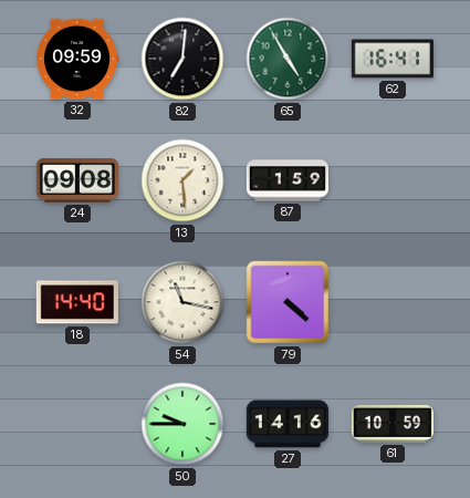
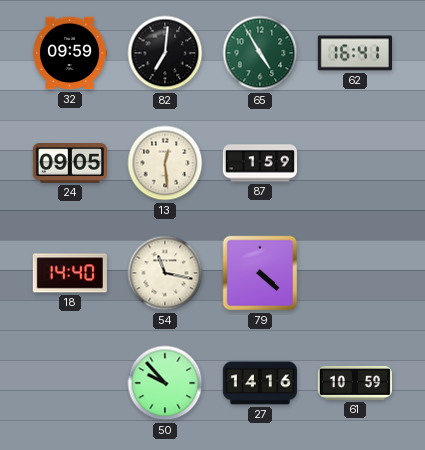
24: 09:08 -> 09:05 (70, 164)
13: 1:29 -> 12:29 (165, 163)
50: 9:45 -> 9:53 (165, 383)
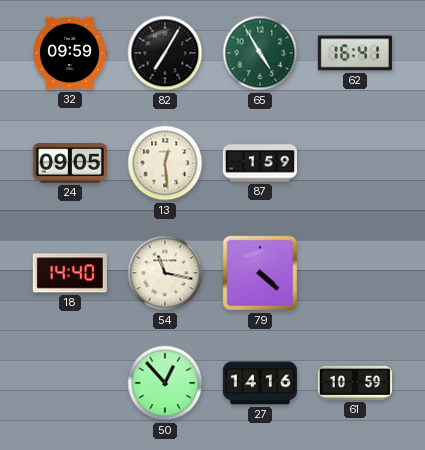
82: 7:01 -> 7:05 (165, 53)
50: 9:53 -> 12:53 (165, 383)
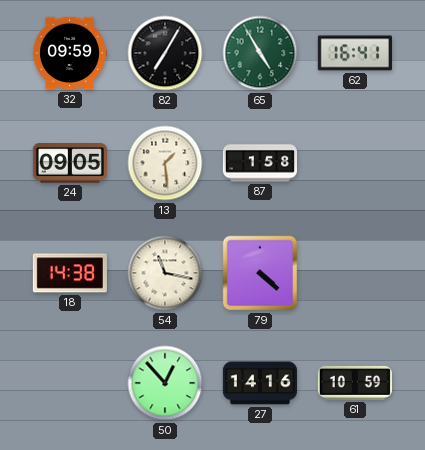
13: 12:29 -> 1:29 (165, 163)
87: 1:59 -> 1:58 (259, 163)
18: 14:40 -> 14:38 (70, 273)
